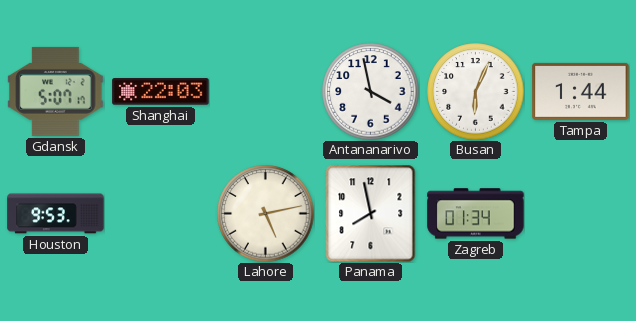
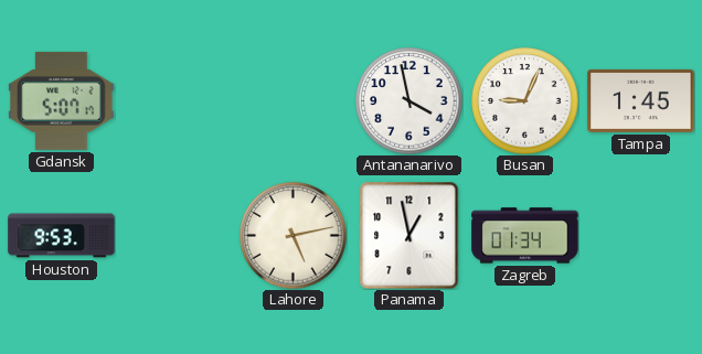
Shanghai: 22:03 -> none (161, 92)
Busan: 6:04 -> 9:04 (525, 101)
Tampa: 1:44 -> 1:45 (641, 100)
Panama: 7:58 -> 12:58 (410, 235)
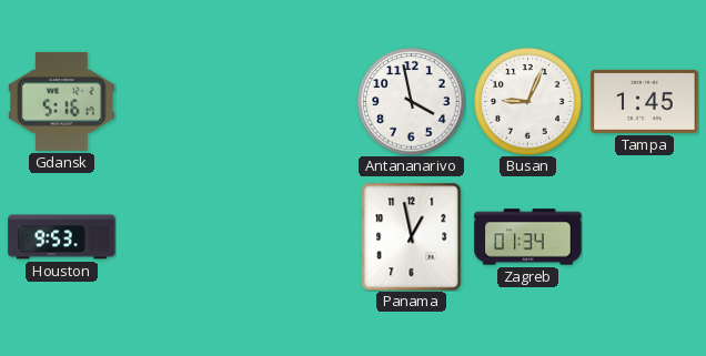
Gdansk: 5:07 -> 5:16 (62, 101)
Lahore: 5:13 -> none (294, 236)
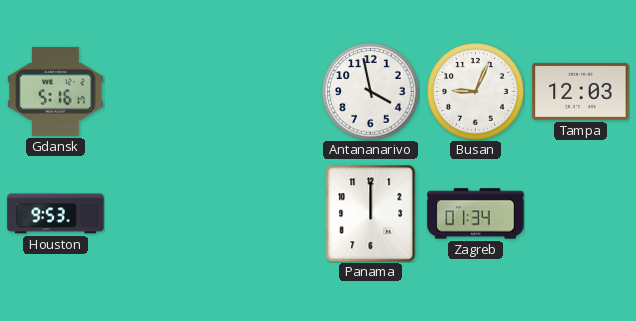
Tampa: 1:45 -> 12:03 (581, 91)
Panama: 12:58 -> 12:00 (371, 213)
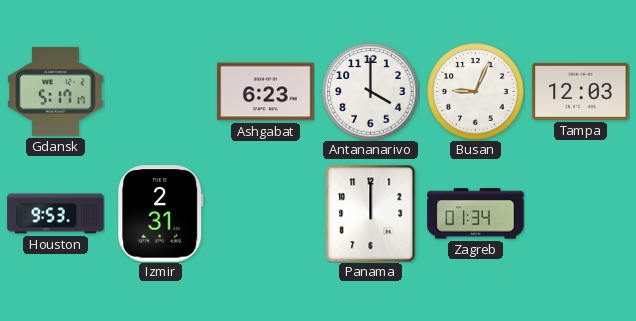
Gdansk: 5:16 -> 5:17 (56, 91)
Ashgabat: none -> 6:23 (266, 92)
Antananarivo: 3:58 -> 4:00 (371, 92)
Izmir: none -> 2:31 (161, 214)
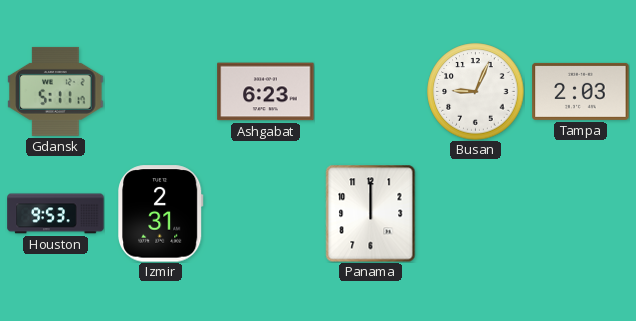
Gdansk: 5:17 -> 5:11 (56, 91)
Antananarivo: 4:00 -> none (371, 92)
Tampa: 12:03 -> 2:03 (581, 91)
Zagreb: 01:34 -> none (476, 214)
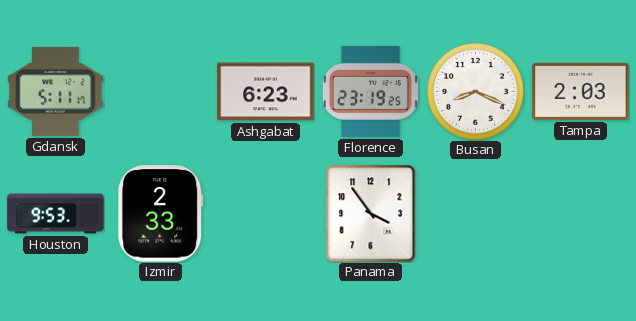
Florence: none -> 23:19 (370, 91)
Busan: 9:04 -> 8:19 (476, 92)
Izmir: 2:31 -> 2:33 (161, 214)
Panama: 12:00 -> 3:54 (371, 213)
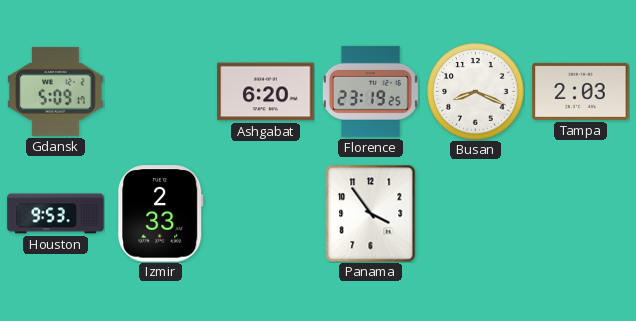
Gdansk: 5:11 -> 5:09 (56, 91)
Ashgabat: 6:23 -> 6:20 (266, 92)
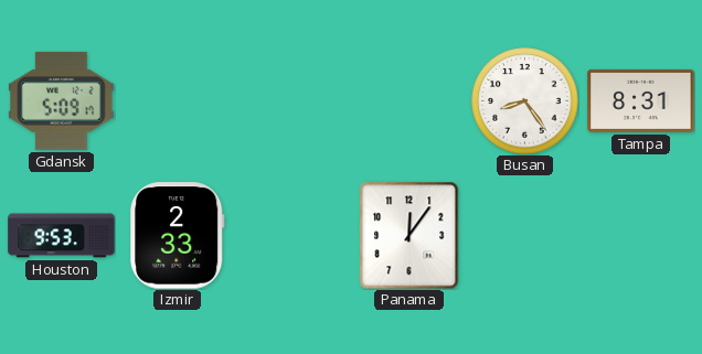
Ashgabat: 6:20 -> none (266, 92)
Florence: 23:19 -> none (370, 91)
Busan: 8:19 -> 8:24 (525, 101)
Tampa: 2:03 -> 8:31 (641, 100)
Panama: 3:54 -> 12:06 (410, 235)
